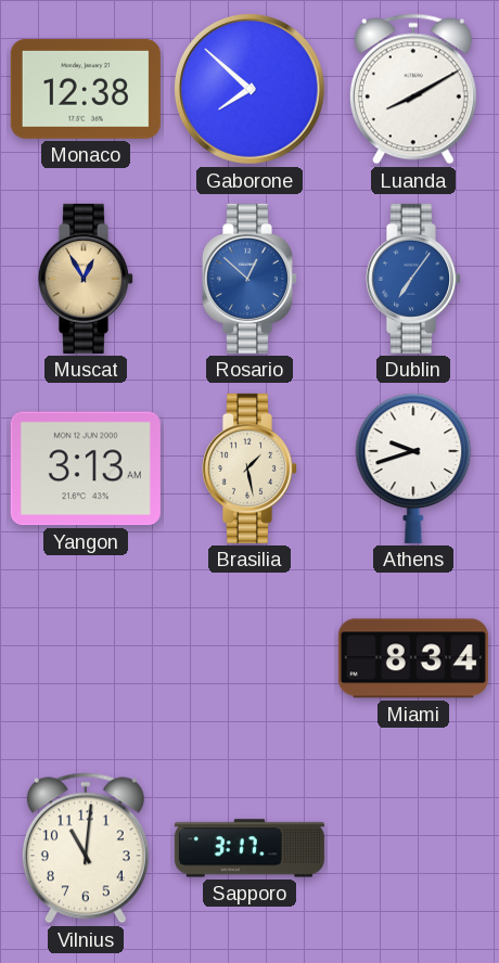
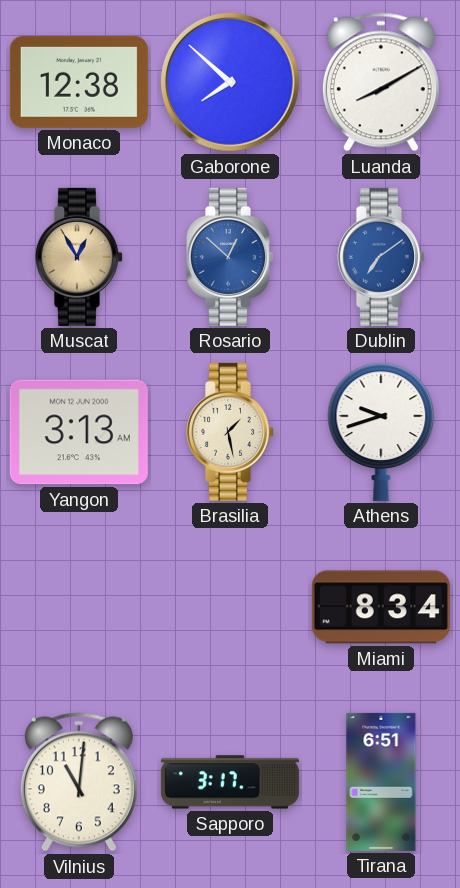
Dublin: 7:06 -> 7:09 (380, 257)
Tirana: none -> 6:51 (381, 782)
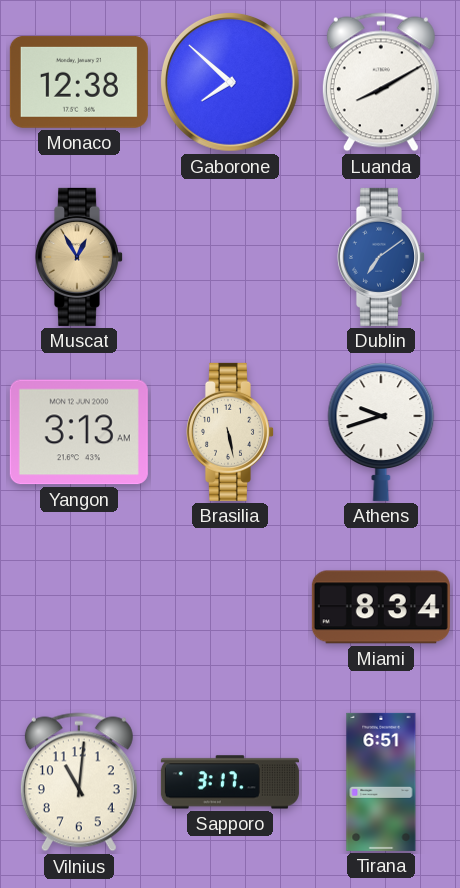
Rosario: 12:52 -> none (229, 257)
Brasilia: 1:28 -> 5:28 (229, 432)
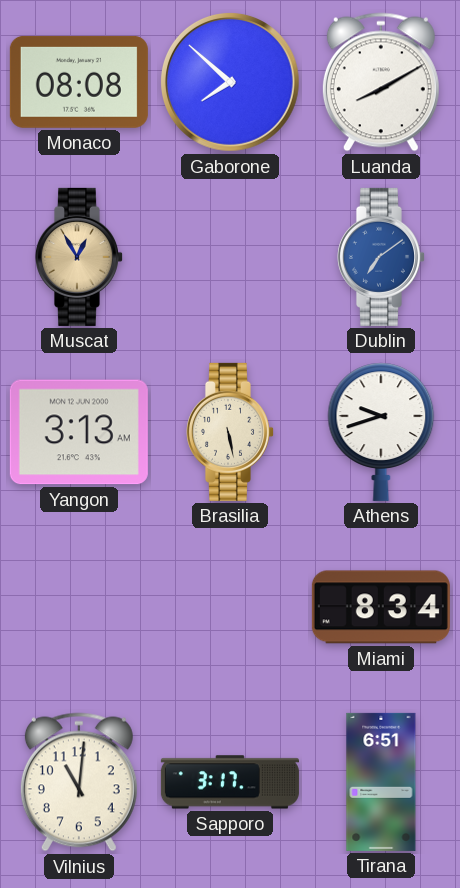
Monaco: 12:38 -> 08:08 (79, 82)
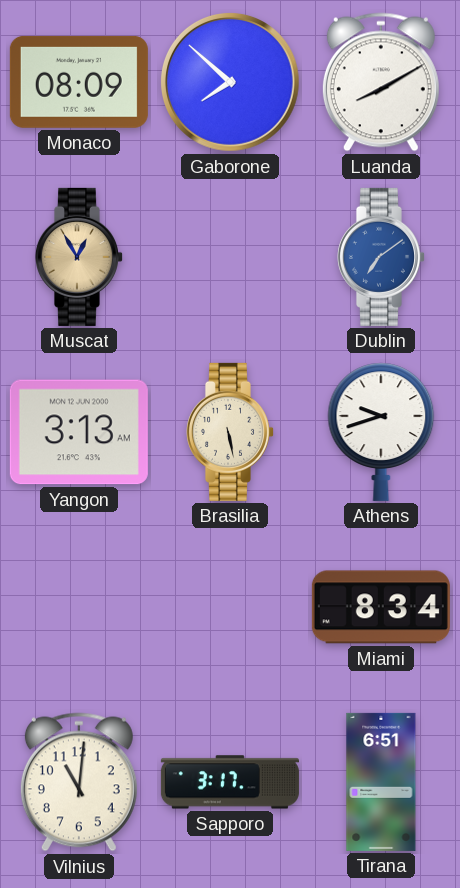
Monaco: 08:08 -> 08:09 (79, 82)
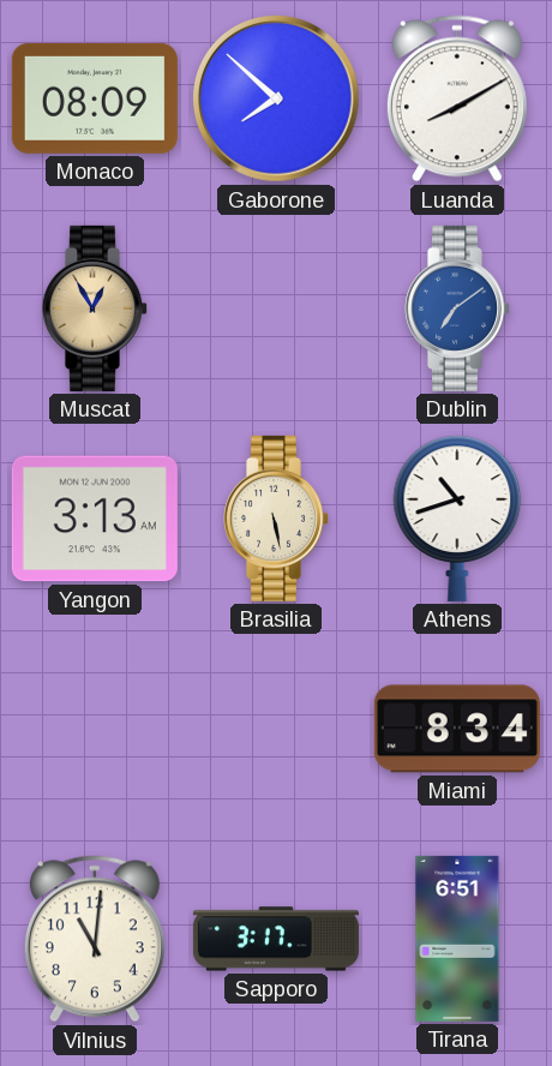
Athens: 9:42 -> 10:42 (457, 519)
